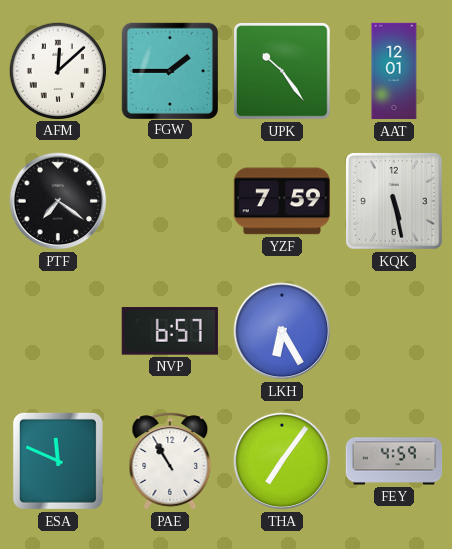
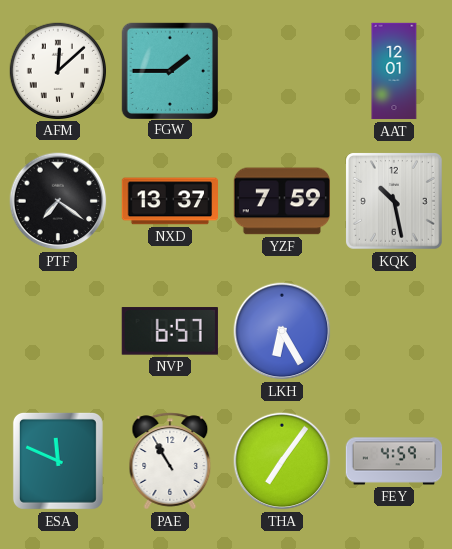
UPK: 10:24 -> none (282, 71)
NXD: none -> 13:37 (170, 201)
KQK: 5:28 -> 10:28 (394, 201)
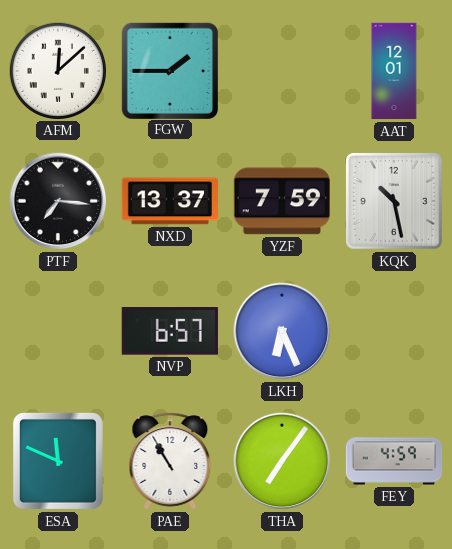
PTF: 7:21 -> 7:16 (58, 201)
LKH: 6:25 -> 6:26 (282, 331)
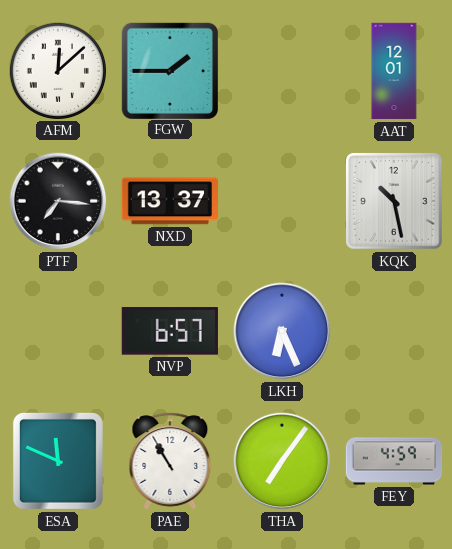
YZF: 7:59 -> none (281, 201)
